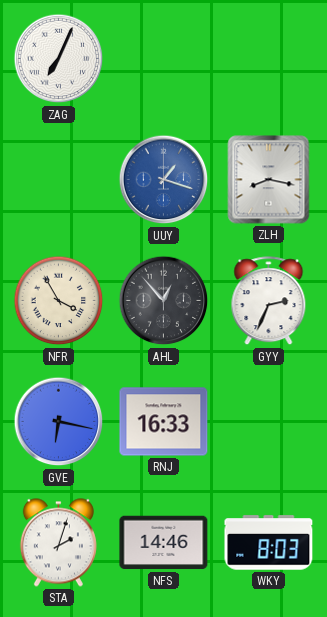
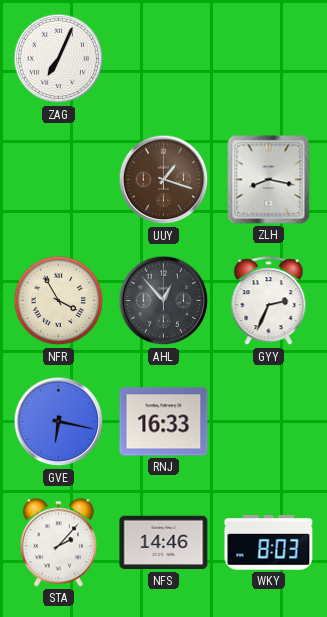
UUY dial: blue -> brown (164, 180)
STA: 2:03 -> 2:07 (58, 543)
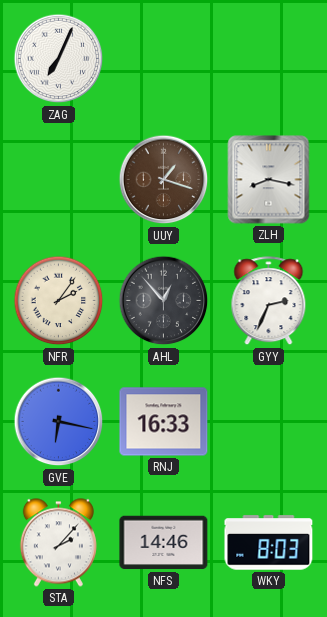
NFR: 3:55 -> 2:06 (59, 301)
